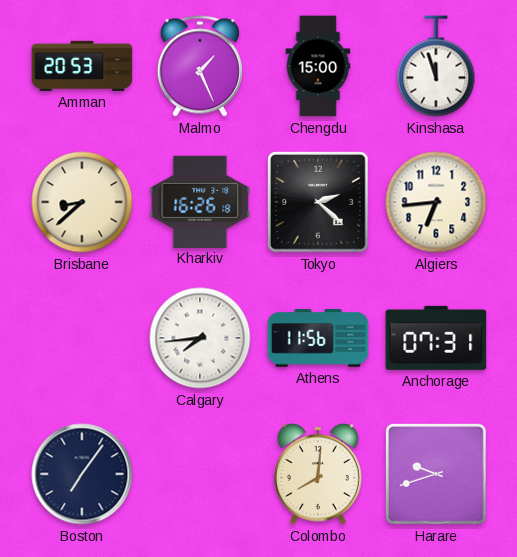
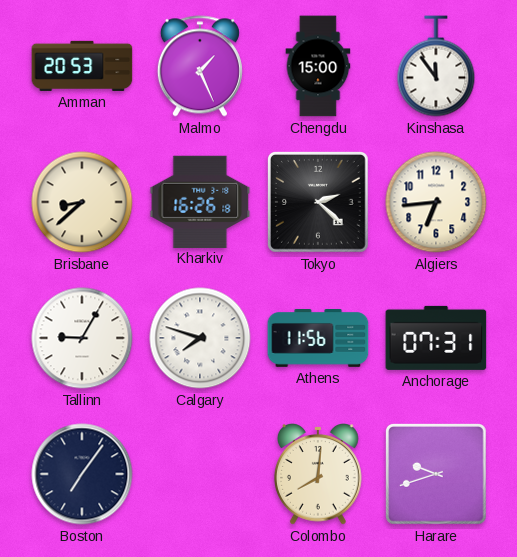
Kinshasa: 11:57 -> 11:54 (436, 66)
Tallinn: none -> 9:05 (82, 338)
Calgary: 7:44 -> 7:48 (200, 338)
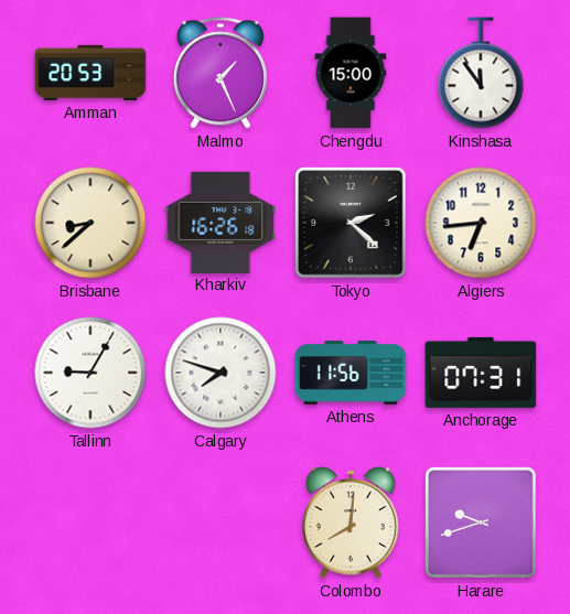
Boston: 7:06 -> none (82, 474)
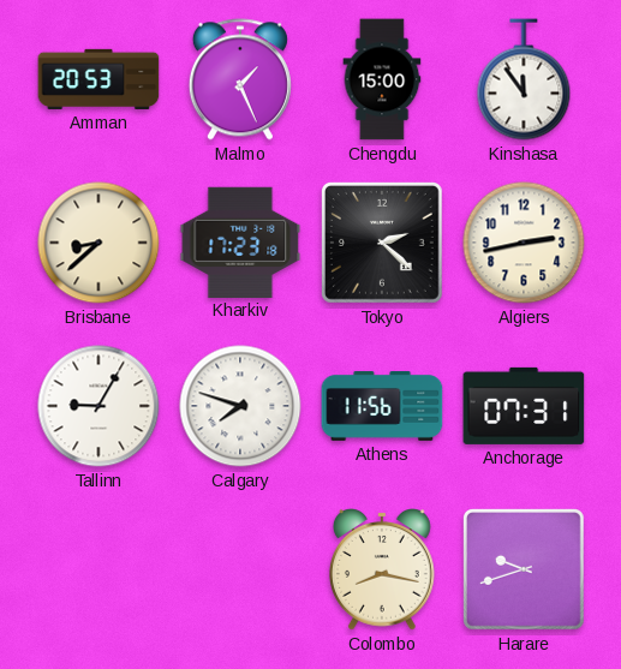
Kharkiv: 16:26 -> 17:23 (240, 241)
Algiers: 6:44 -> 2:43 (524, 243)
Colombo: 8:01 -> 8:17 (382, 571)
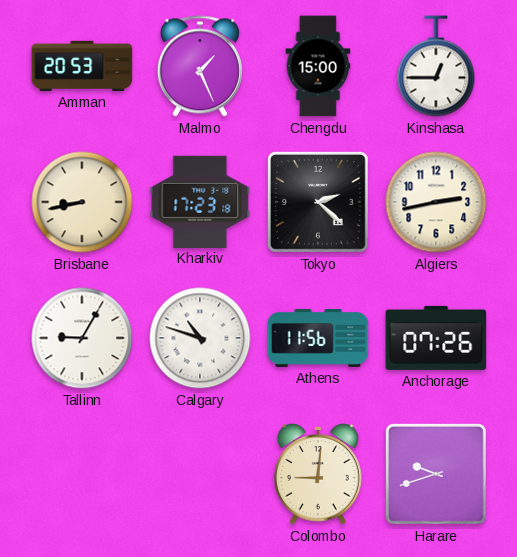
Kinshasa: 11:54 -> 12:45 (436, 66)
Brisbane: 8:38 -> 8:43 (82, 202)
Calgary: 7:48 -> 10:48 (200, 338)
Anchorage: 07:31 -> 07:26 (436, 338)
Colombo: 8:17 -> 9:01 (318, 475)
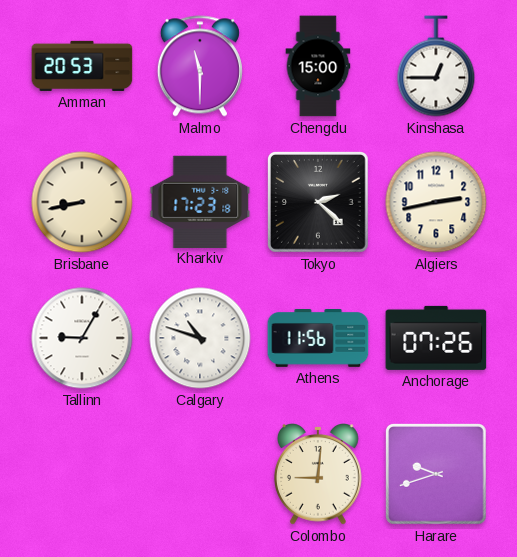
Malmo: 1:26 -> 11:30 (200, 66)
